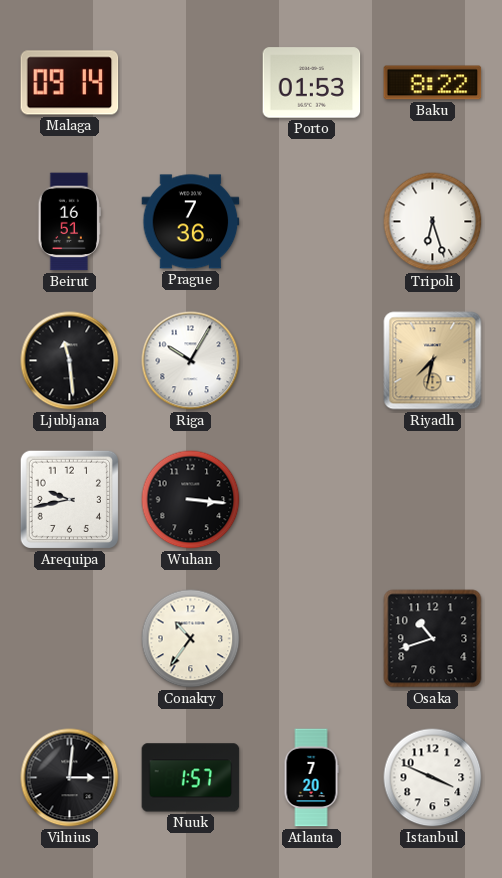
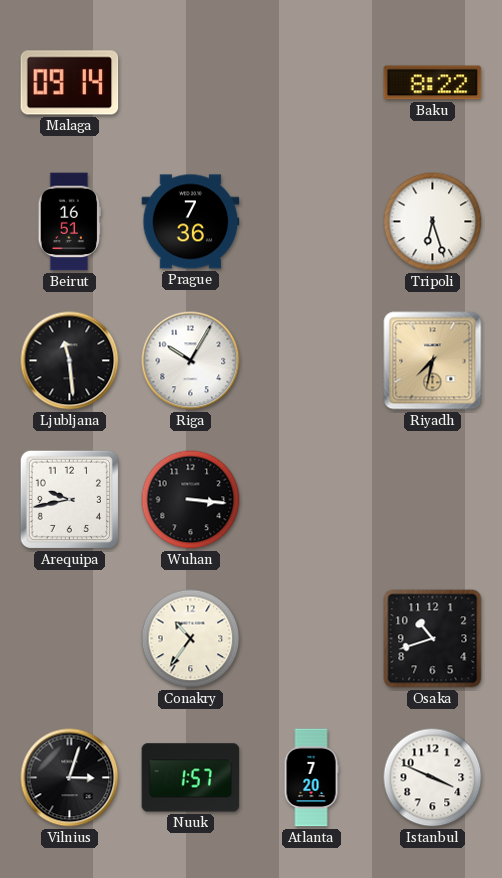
Porto: 01:53 -> none (312, 83)
Vilnius: 3:01 -> 3:03 (70, 778)
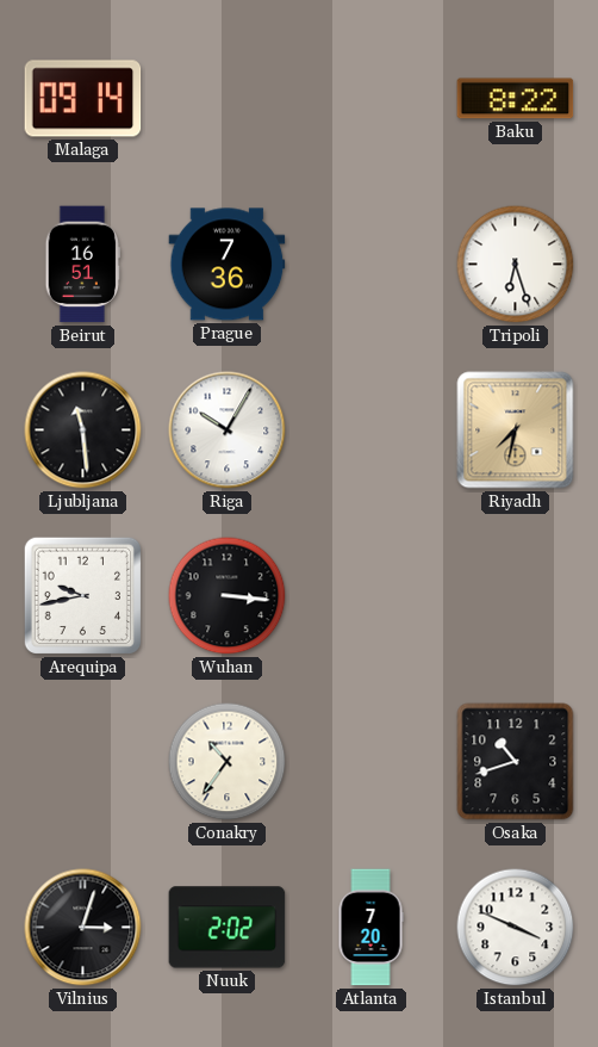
Nuuk: 1:57 -> 2:02 (228, 928)
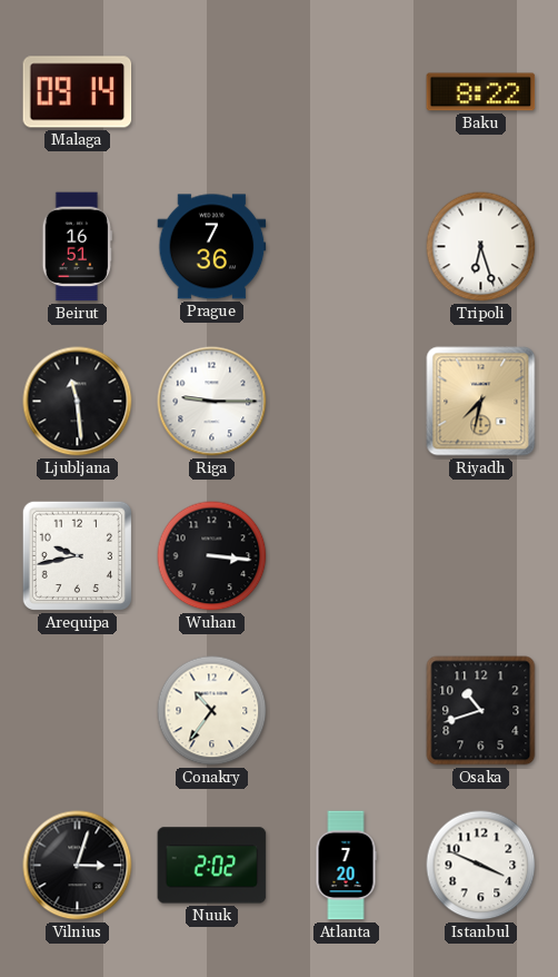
Riga: 10:05 -> 9:15 (212, 402)
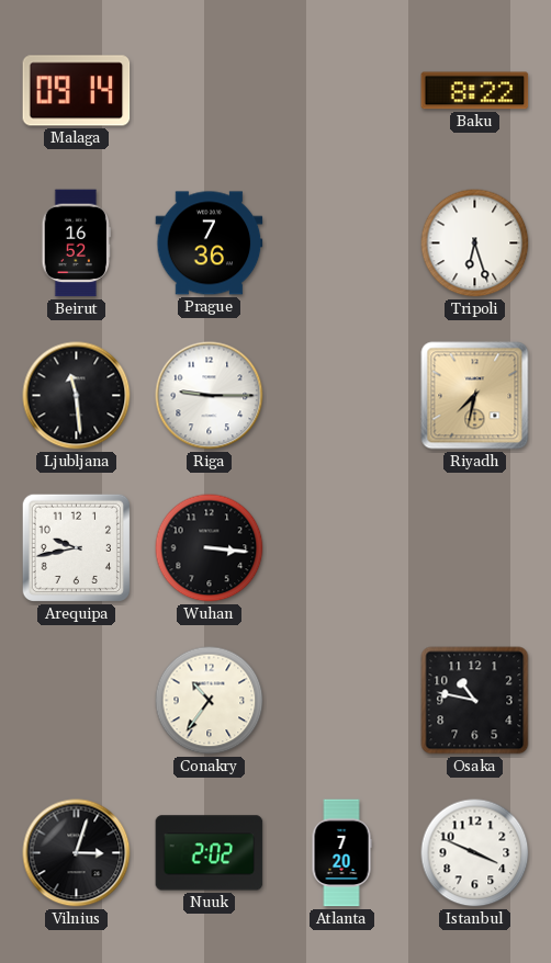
Beirut: 16:51 -> 16:52 (76, 243)
Osaka: 10:42 -> 10:47 (475, 701)
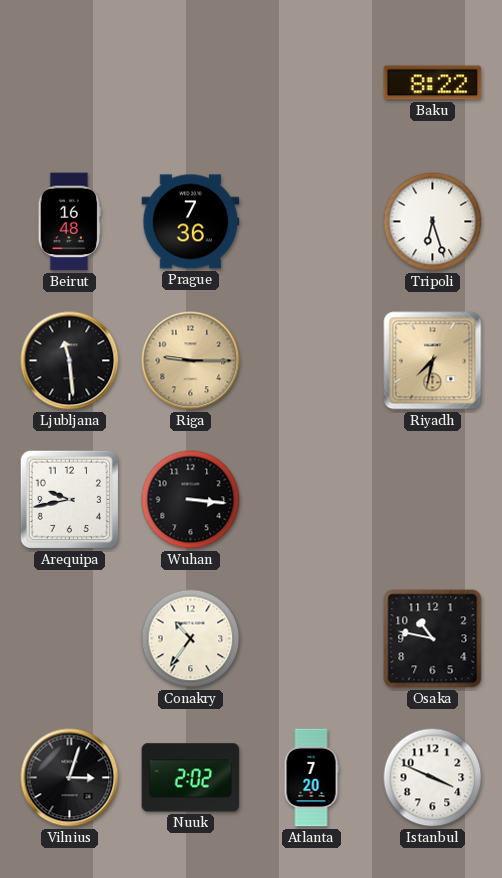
Malaga: 09:14 -> none (77, 91)
Beirut: 16:52 -> 16:48 (69, 222)
Riga dial: white -> champagne (191, 361)
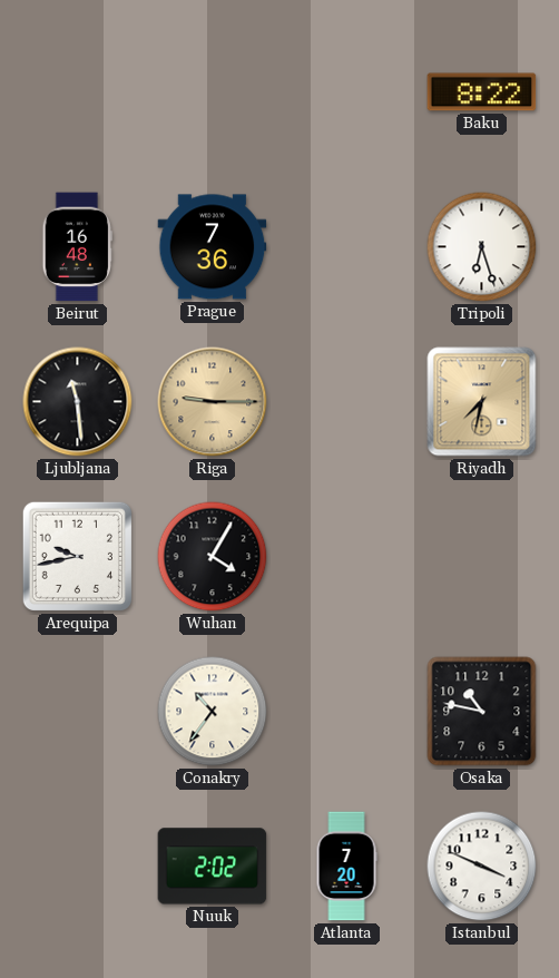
Wuhan: 3:16 -> 4:05 (213, 557)
Vilnius: 3:03 -> none (70, 778)
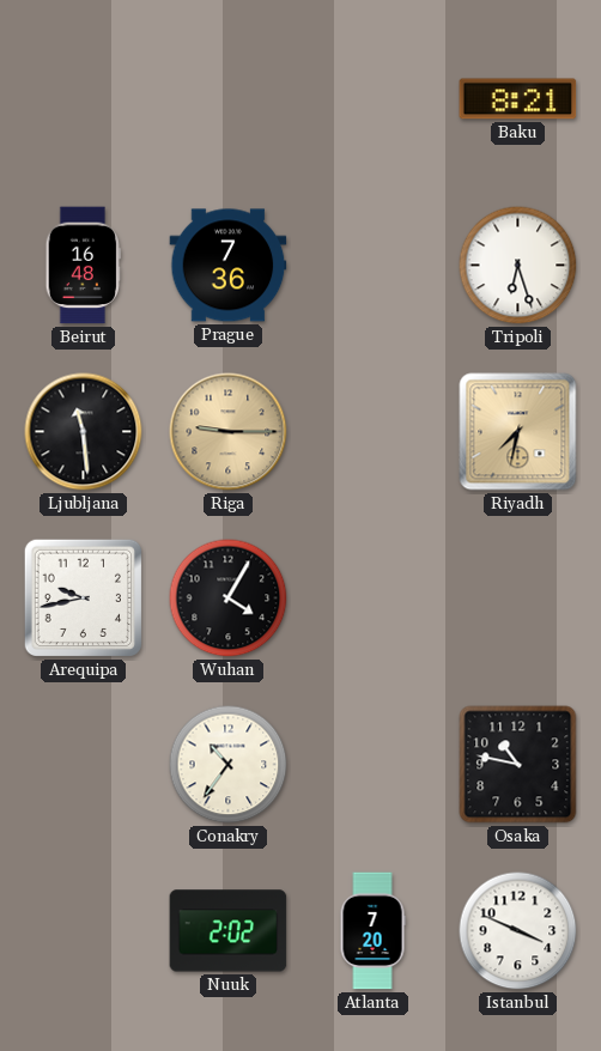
Baku: 8:22 -> 8:21 (518, 99)
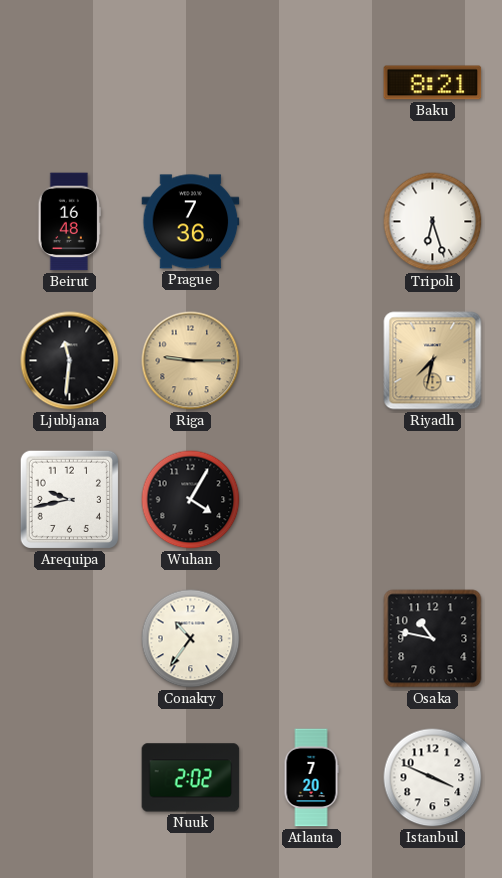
Ljubljana: 11:29 -> 11:31 (70, 361)
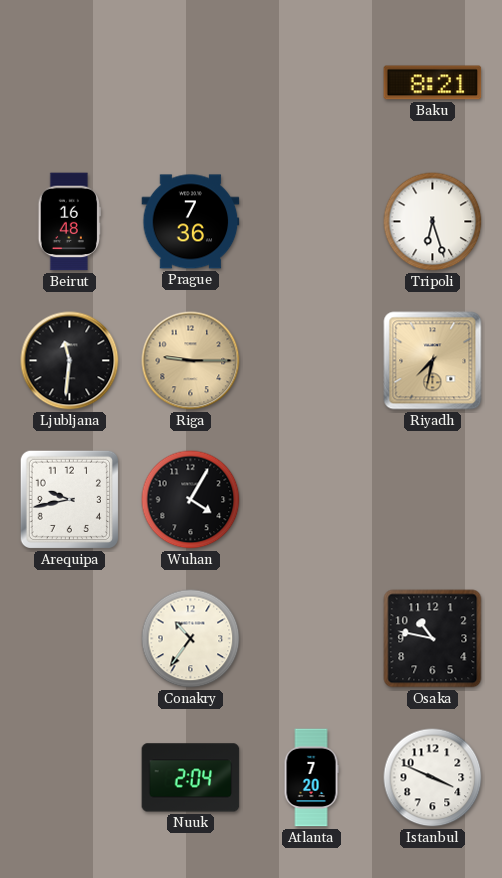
Nuuk: 2:02 -> 2:04 (191, 778)
